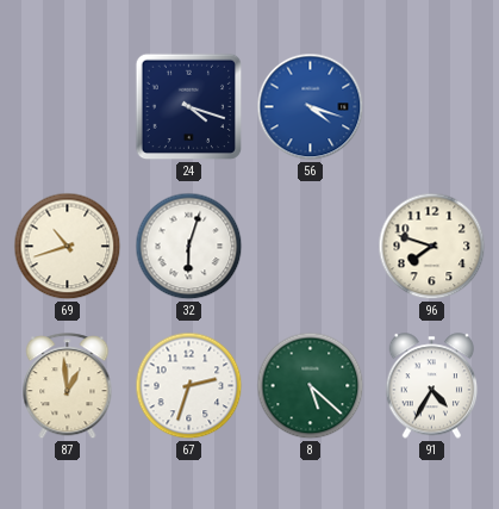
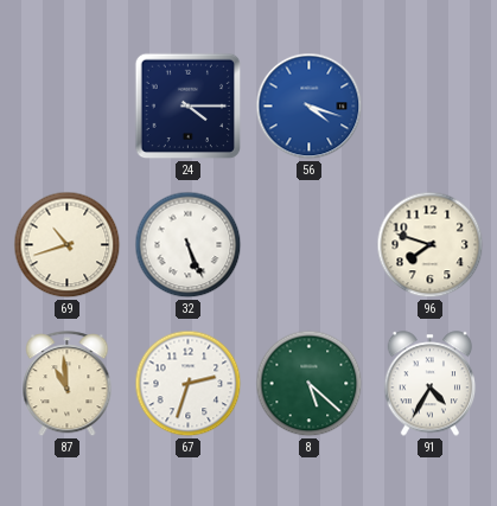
24: 4:18 -> 4:15 (189, 107)
32: 6:03 -> 5:26 (189, 245)
87: 12:59 -> 10:59 (68, 384)
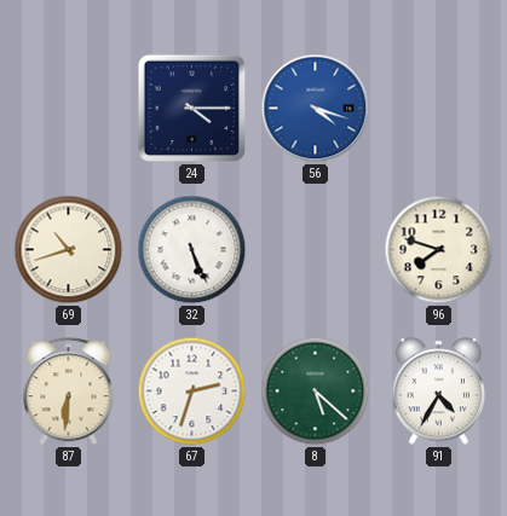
87: 10:59 -> 6:31 (69, 392)
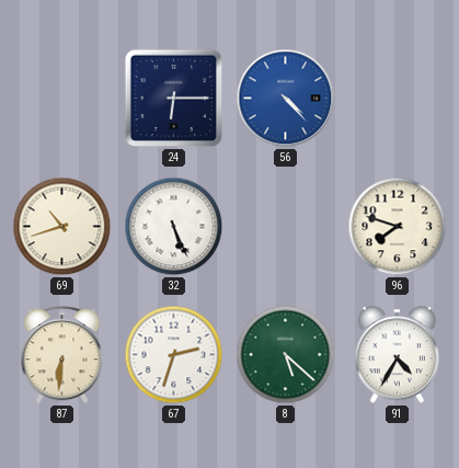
24: 4:15 -> 6:15 (174, 99)
56: 4:18 -> 4:23 (286, 99)
